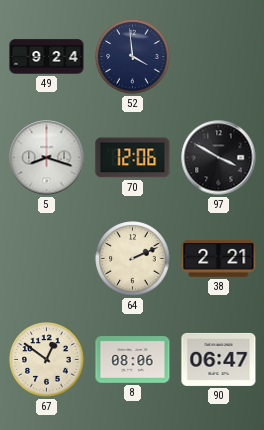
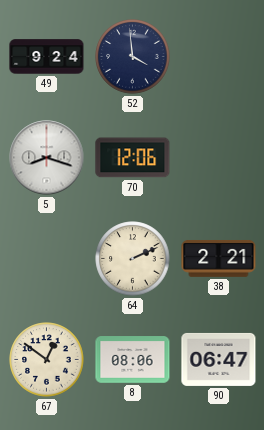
97: 3:50 -> none (219, 158)
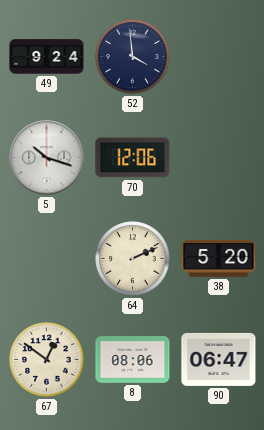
5: 8:18 -> 10:18 (47, 158)
38: 2:21 -> 5:20 (219, 258)
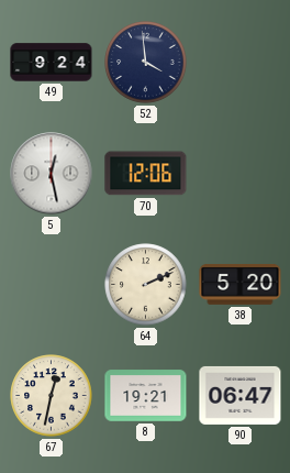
5: 10:18 -> 12:28 (52, 174)
67: 12:51 -> 12:32 (52, 396)
8: 08:06 -> 19:21 (146, 396)
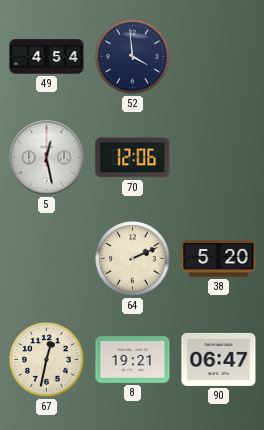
49: 9:24 -> 4:54 (47, 57)
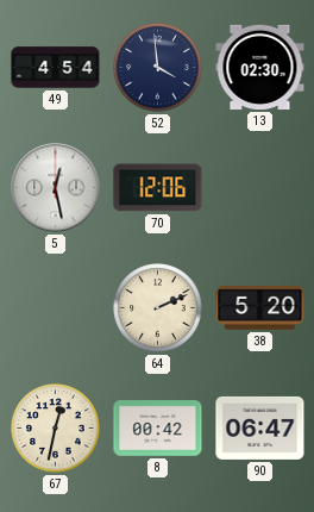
13: none -> 02:30 (260, 67)
8: 19:21 -> 00:42 (158, 429)
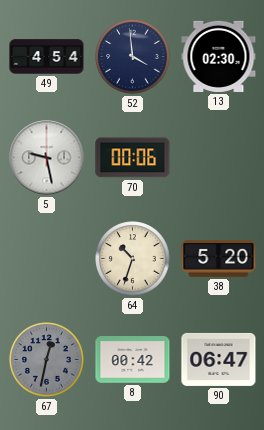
5: 12:28 -> 9:28 (47, 158)
70: 12:06 -> 00:06 (133, 158)
64: 2:11 -> 10:33 (133, 259)
67 dial: cream -> grey (47, 360)
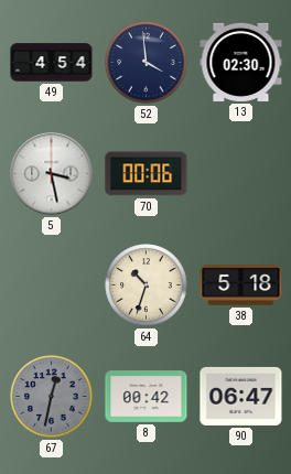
5: 9:28 -> 3:28 (52, 174)
38: 5:20 -> 5:18 (241, 284)
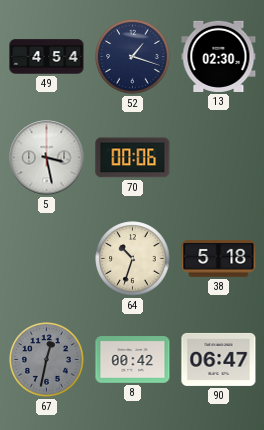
52: 3:59 -> 1:18 (133, 57)
